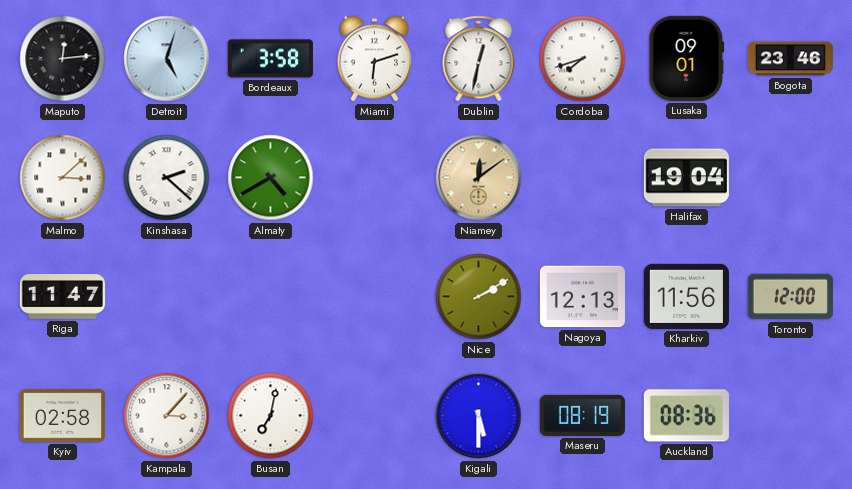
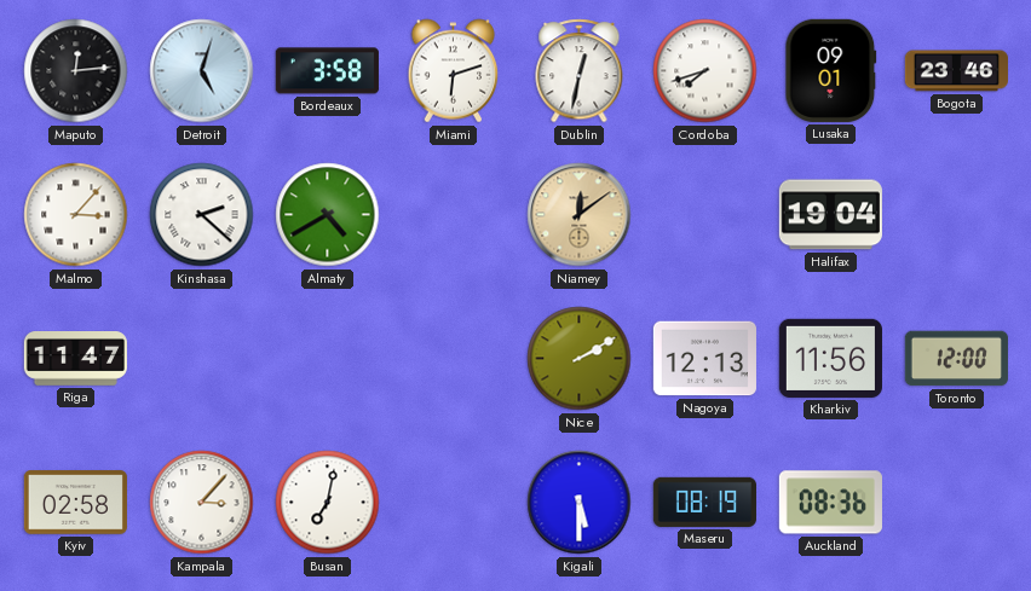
Malmo: 3:08 -> 3:07 (76, 215)
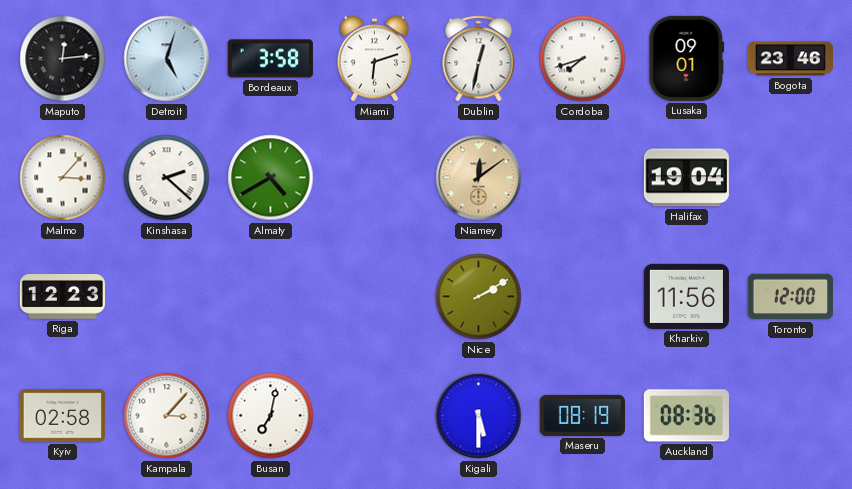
Riga: 11:47 -> 12:23 (62, 297)
Nagoya: 12:13 -> none (704, 359)
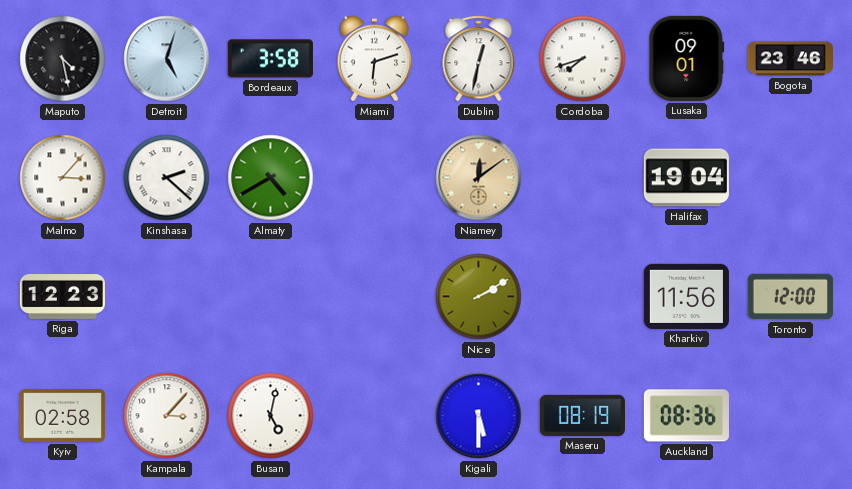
Maputo: 12:14 -> 4:28 (63, 59)
Busan: 7:02 -> 5:02 (271, 416)
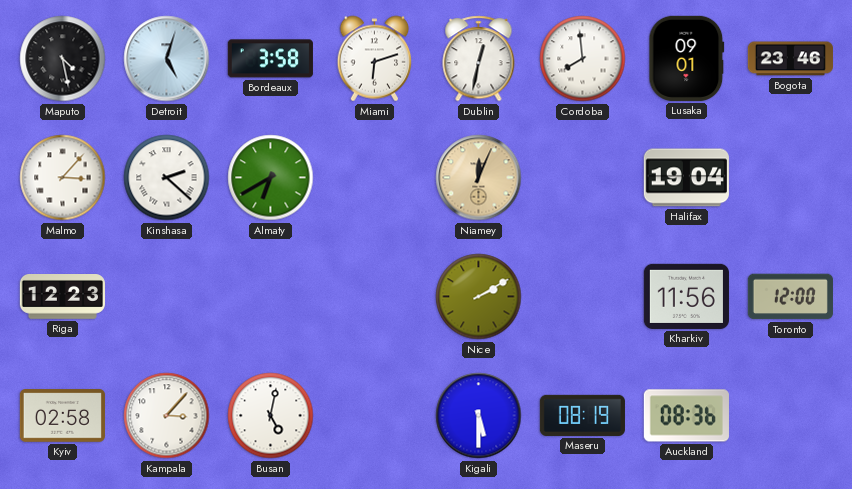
Cordoba: 7:42 -> 7:59 (583, 59)
Almaty: 4:40 -> 6:40 (271, 178)
Niamey: 12:09 -> 12:04 (479, 178)
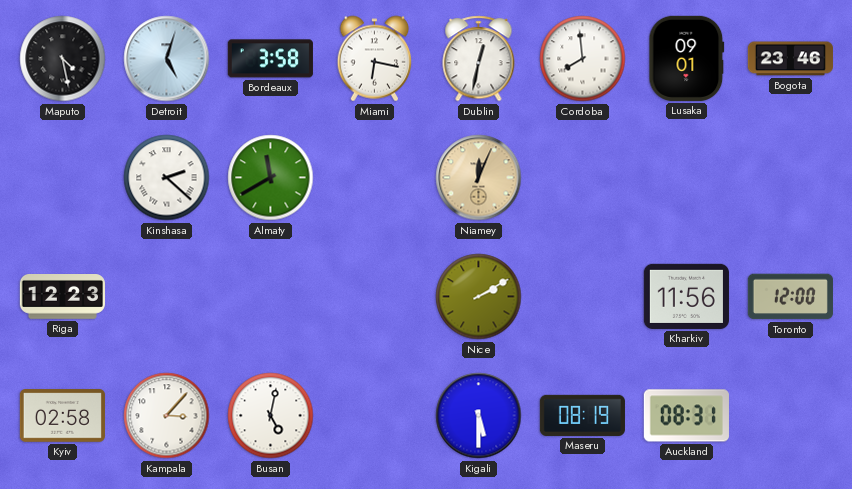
Miami: 6:12 -> 6:17 (375, 59)
Malmo: 3:07 -> none (63, 178)
Almaty: 6:40 -> 11:40 (271, 178)
Halifax: 19:04 -> none (686, 178)
Auckland: 08:36 -> 08:31 (686, 416)
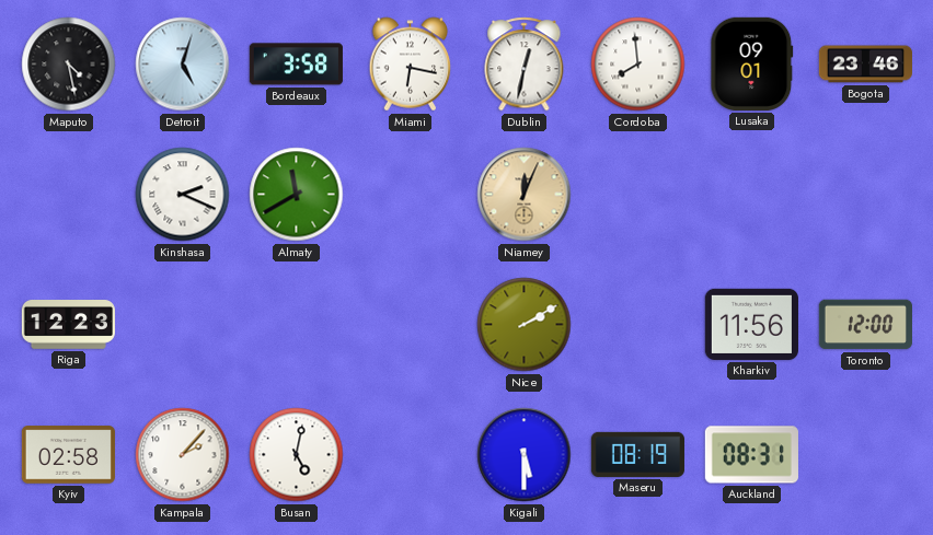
Kinshasa: 2:22 -> 2:19 (183, 195)
Kampala: 3:07 -> 2:07 (183, 455)
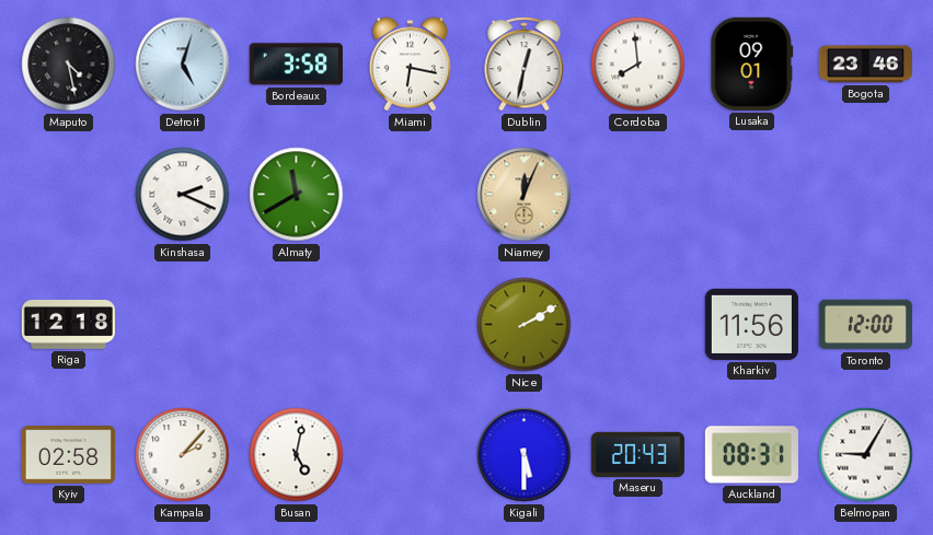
Riga: 12:23 -> 12:18 (68, 325)
Maseru: 08:19 -> 20:43 (637, 454)
Belmopan: none -> 9:05 (866, 455)
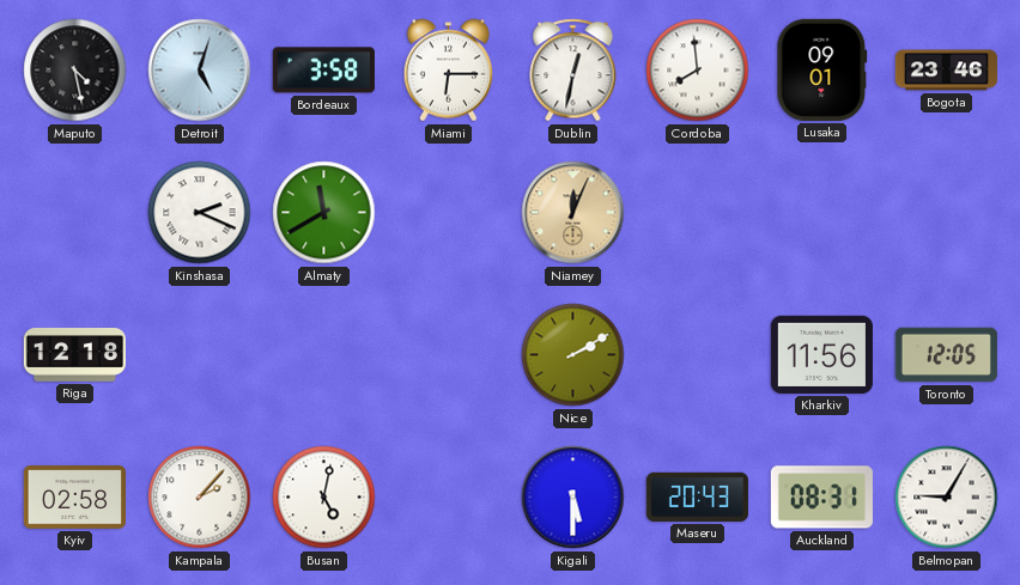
Miami: 6:17 -> 6:15 (449, 71)
Toronto: 12:00 -> 12:05 (946, 355)
